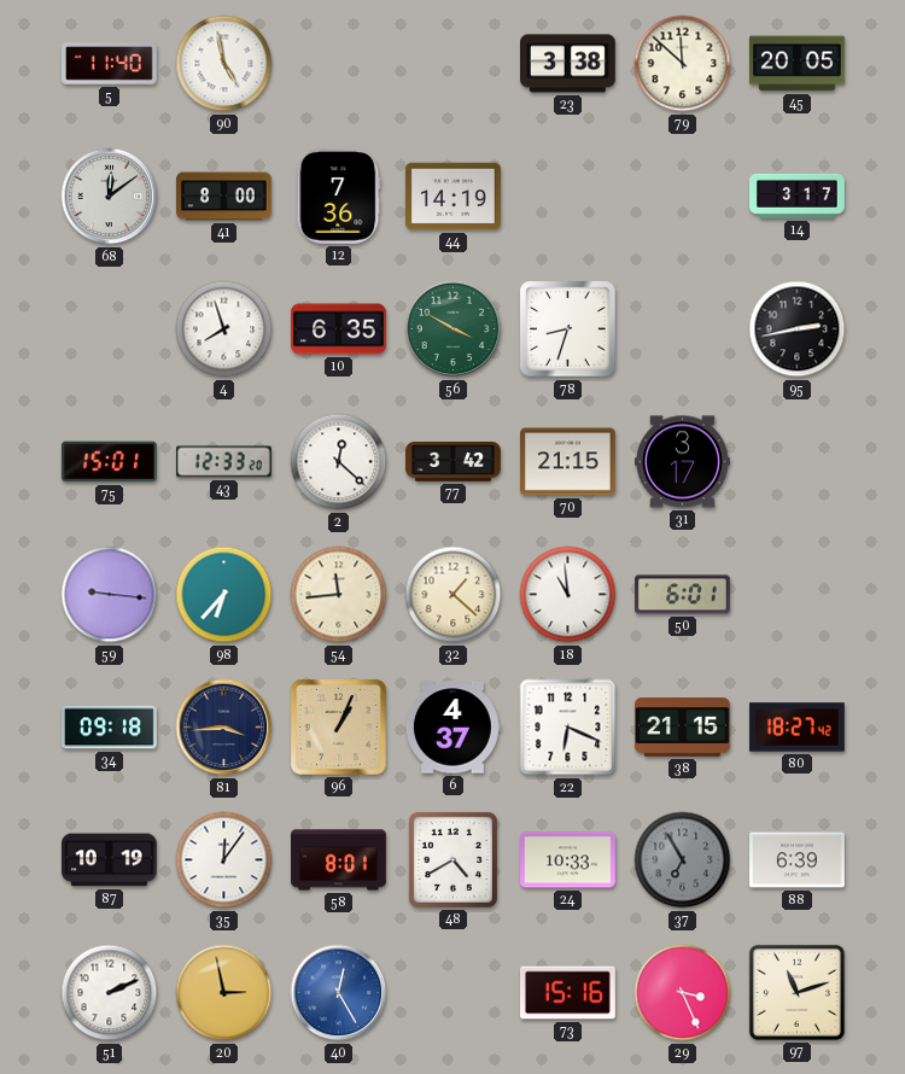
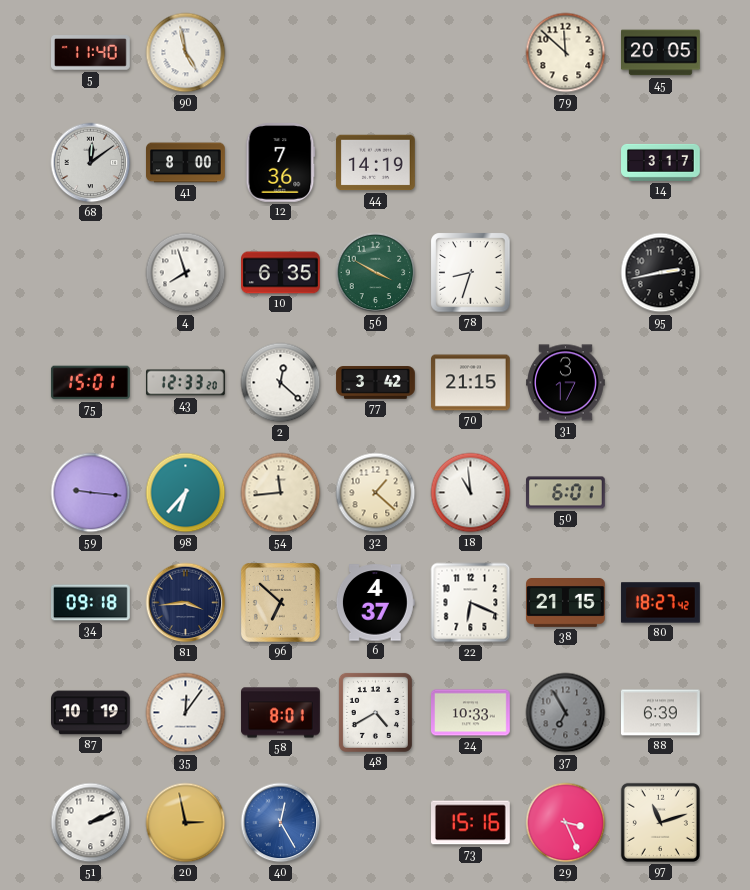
23: 3:38 -> none (568, 64)
96: 1:04 -> 6:52 (281, 603)
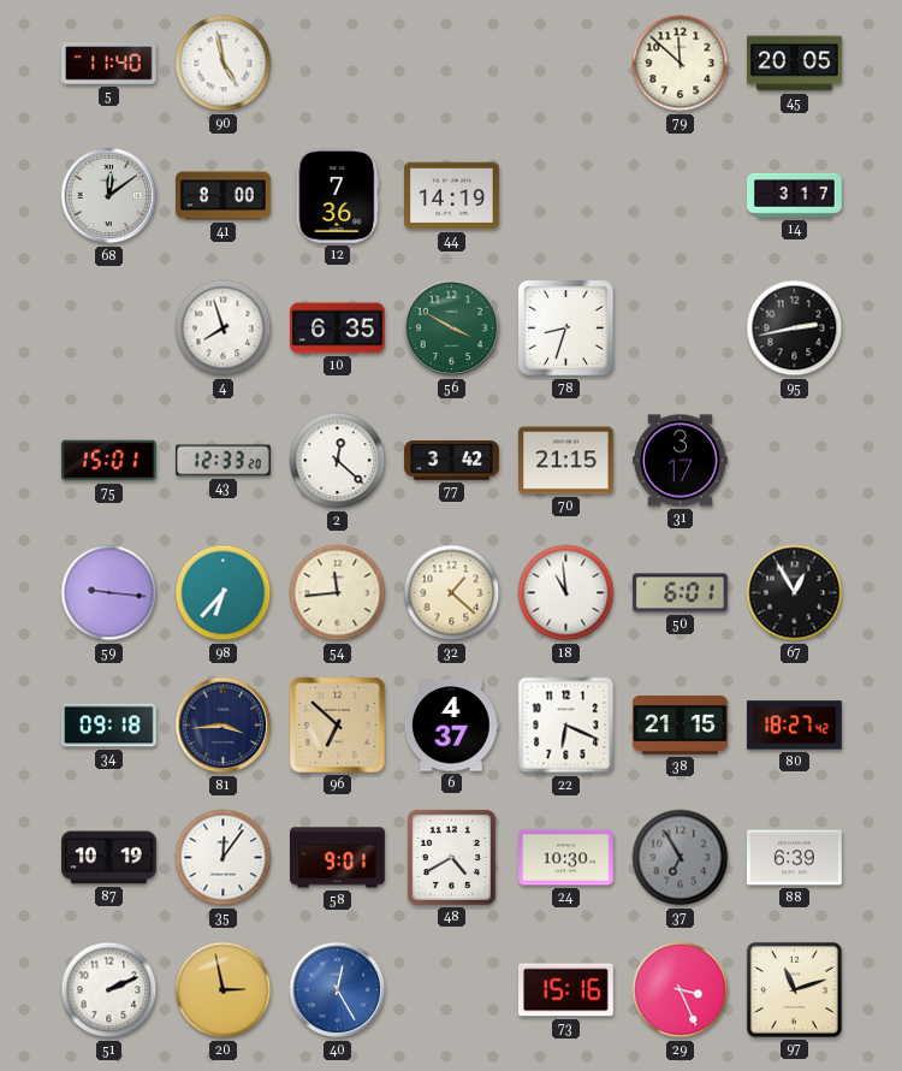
67: none -> 12:55 (795, 593)
58: 8:01 -> 9:01 (338, 858)
24: 10:33 -> 10:30 (566, 858)
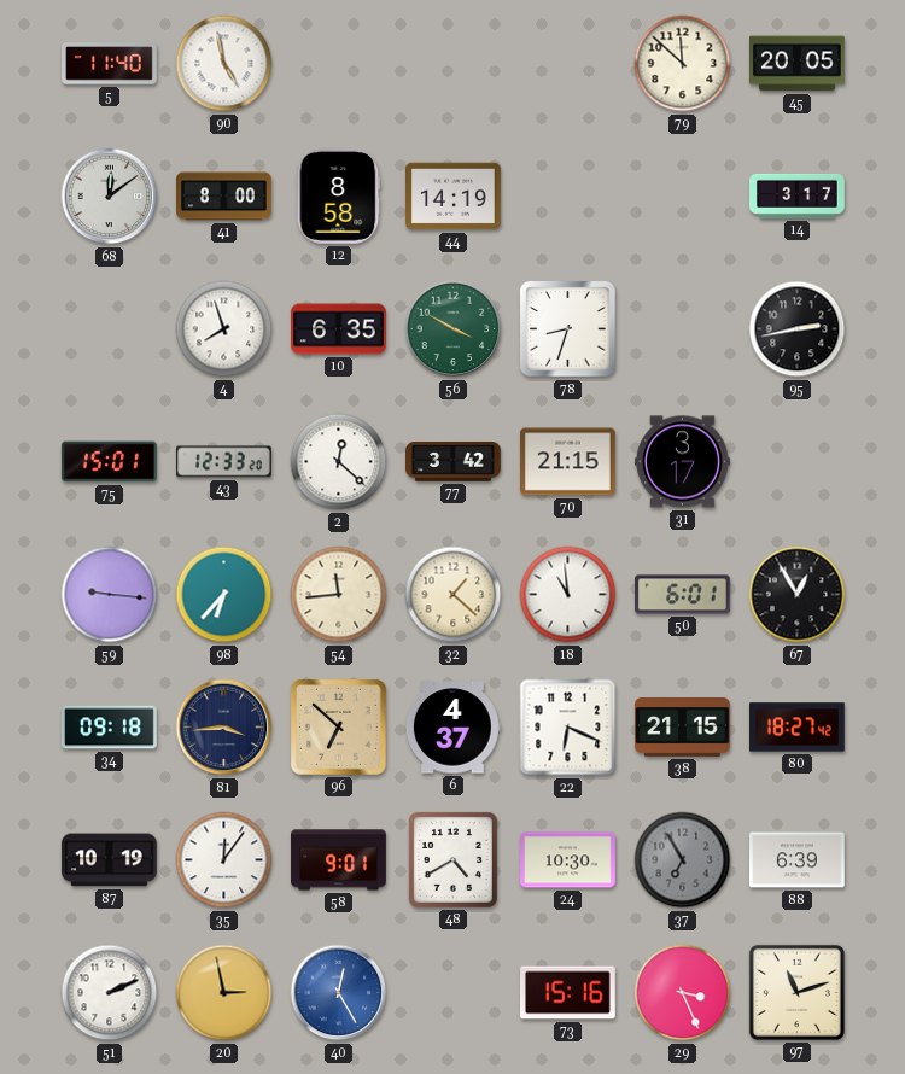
12: 7:36 -> 8:58 (339, 197)
